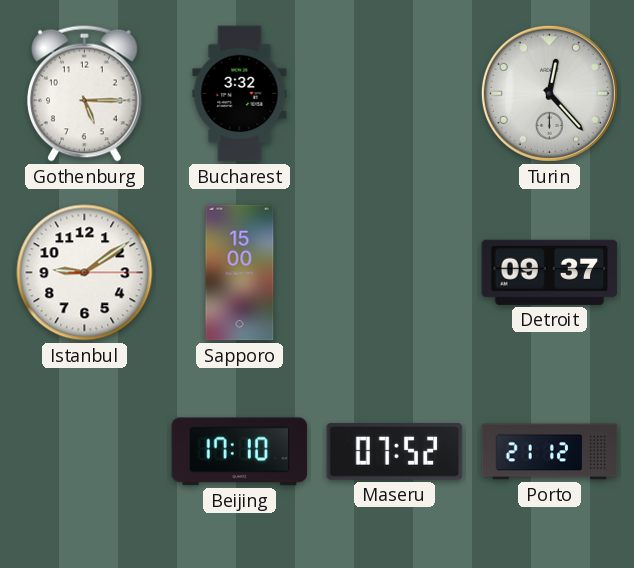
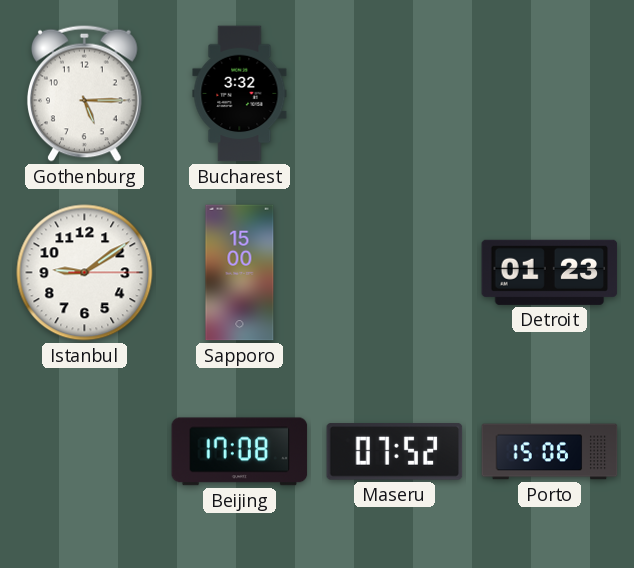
Turin: 12:23 -> none (549, 93)
Detroit: 09:37 -> 01:23 (550, 272)
Beijing: 17:10 -> 17:08 (240, 452)
Porto: 21:12 -> 15:06 (550, 452)
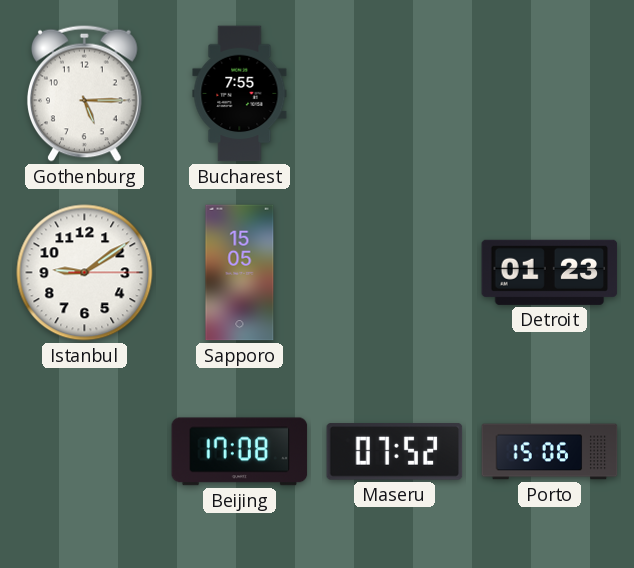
Bucharest: 3:32 -> 7:55 (240, 94)
Sapporo: 15:00 -> 15:05 (240, 273)
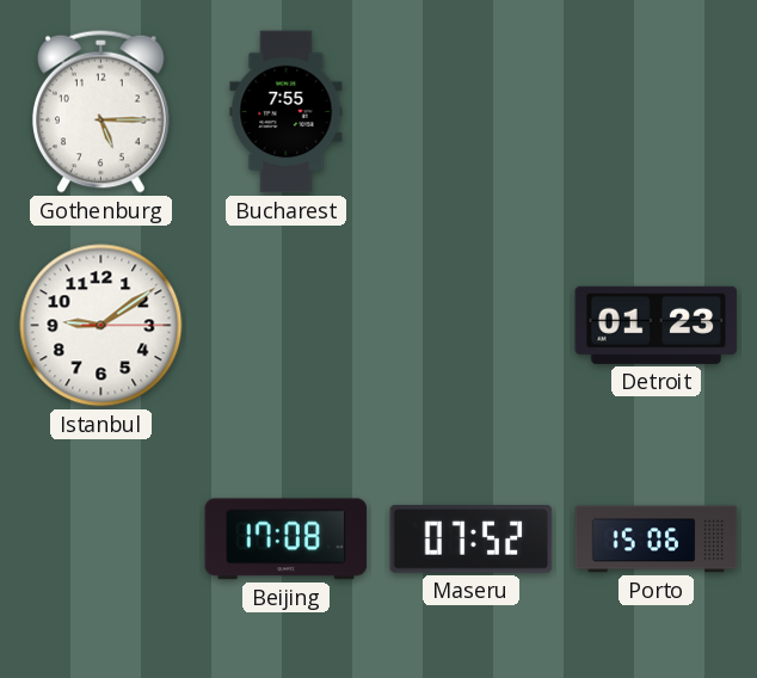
Sapporo: 15:05 -> none (240, 273)
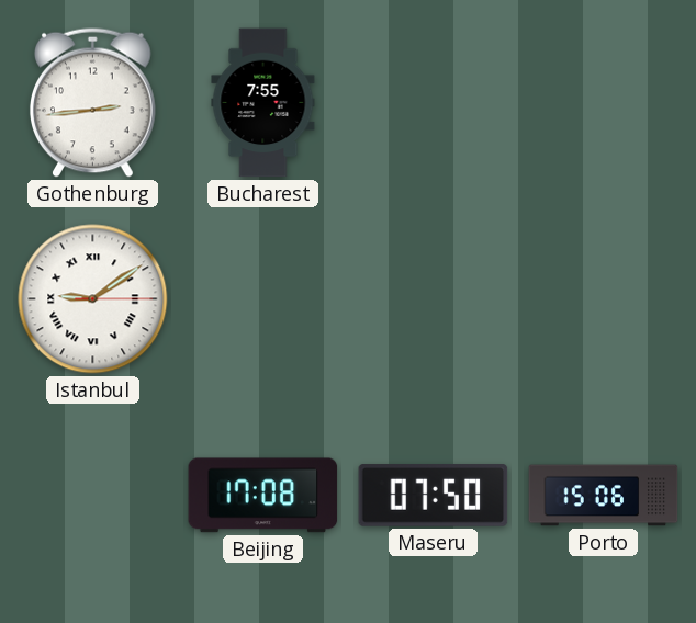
Gothenburg: 5:15 -> 2:44 (93, 102)
Istanbul numerals: Arabic -> Roman (93, 299)
Detroit: 01:23 -> none (657, 325)
Maseru: 07:52 -> 07:50 (434, 496)
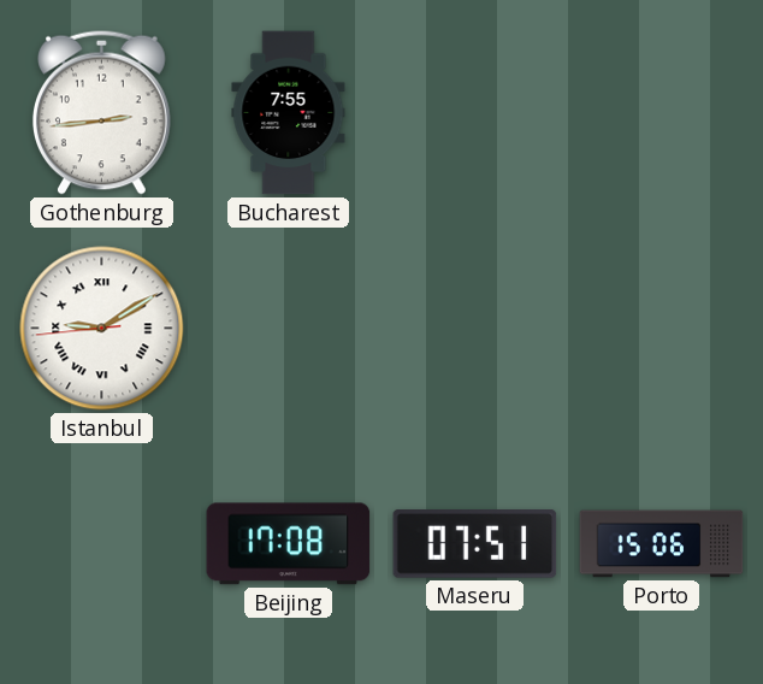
Istanbul: 9:09:15 -> 9:09:44 (102, 329)
Maseru: 07:50 -> 07:51 (475, 544)
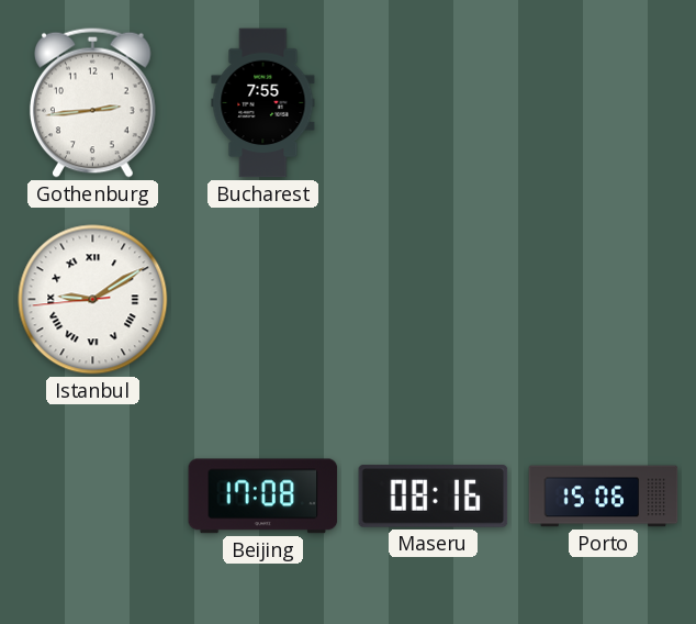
Maseru: 07:51 -> 08:16 (434, 497)
